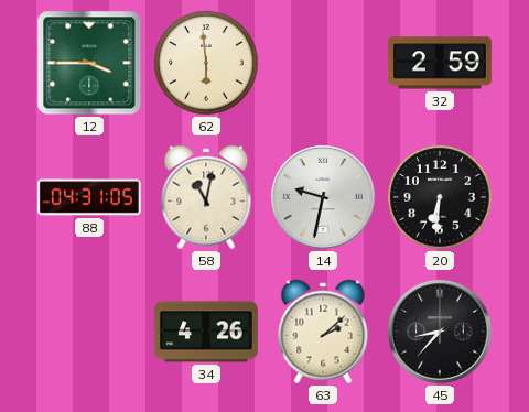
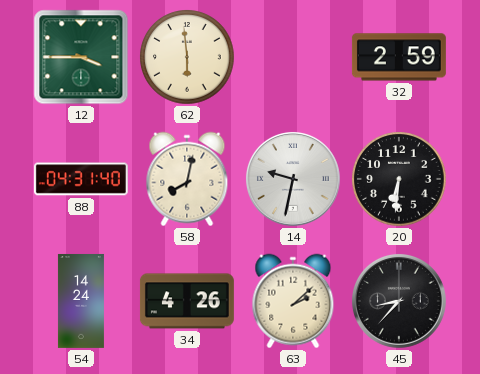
88: 04:31:05 -> 04:31:40 (81, 179)
58: 11:02 -> 8:02 (187, 179)
54: none -> 14:24 (81, 301)
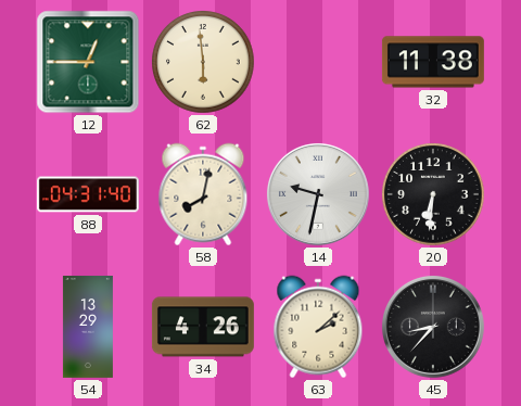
12: 3:45 -> 12:45 (88, 62)
32: 2:59 -> 11:38 (433, 62)
54: 14:24 -> 13:29 (88, 327)
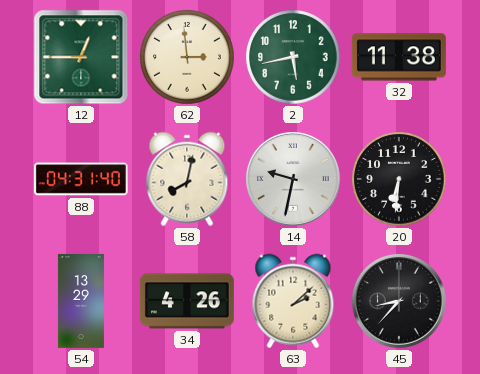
62: 5:59 -> 2:59 (187, 57)
2: none -> 5:43 (293, 57)
